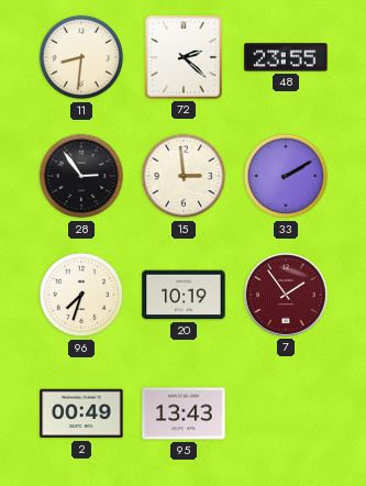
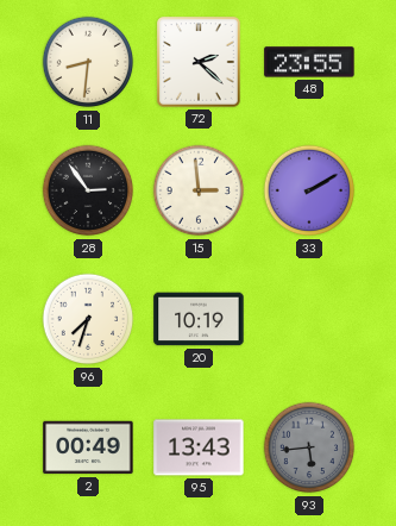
7: 1:54 -> none (286, 295)
93: none -> 5:44 (309, 447)
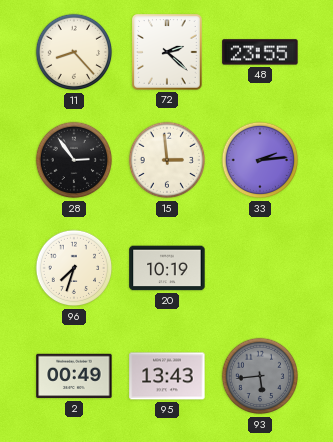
11: 8:31 -> 8:23 (74, 52)
33: 2:10 -> 2:14 (260, 160)
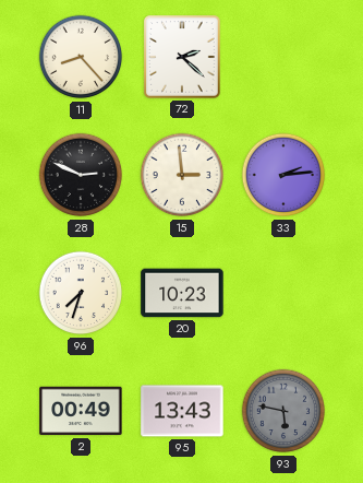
48: 23:55 -> none (260, 52)
28: 2:54 -> 2:49 (81, 175)
20: 10:19 -> 10:23 (182, 293)
93: 5:44 -> 5:47 (283, 411)
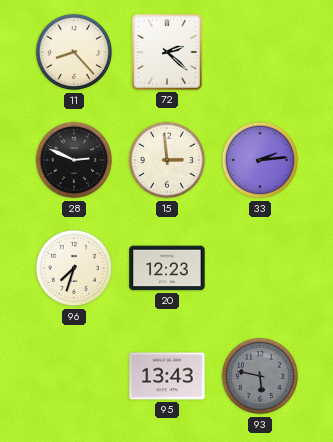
20: 10:23 -> 12:23 (167, 268)
2: 00:49 -> none (81, 411)
